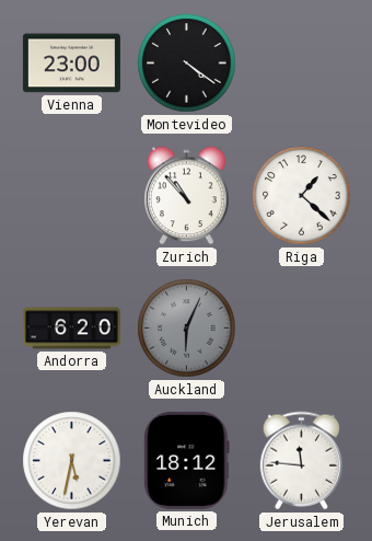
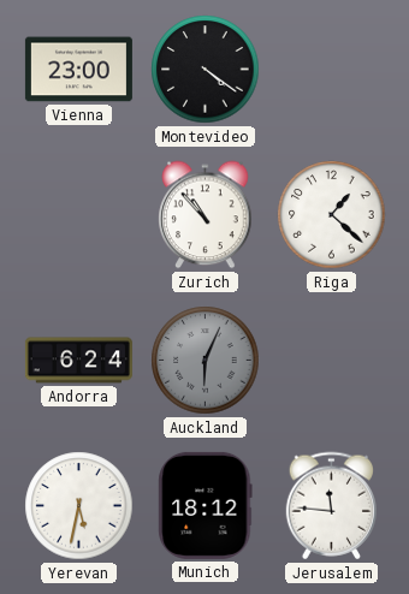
Andorra: 6:20 -> 6:24 (78, 361)
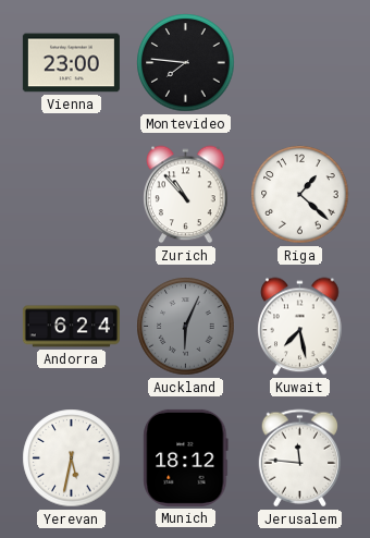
Montevideo: 4:21 -> 7:46 (186, 63)
Kuwait: none -> 7:28 (300, 327)
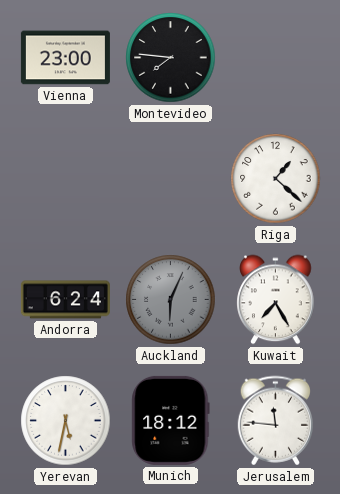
Zurich: 10:53 -> none (186, 195)
Kuwait: 7:28 -> 7:25 (276, 300)
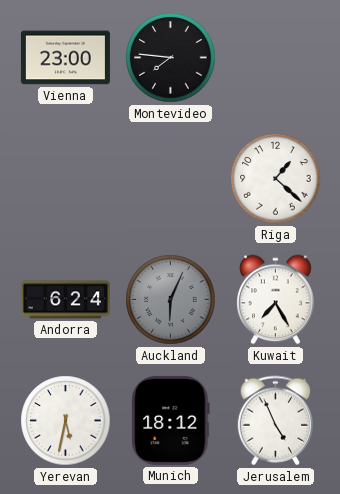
Jerusalem: 11:46 -> 4:56 (275, 421)
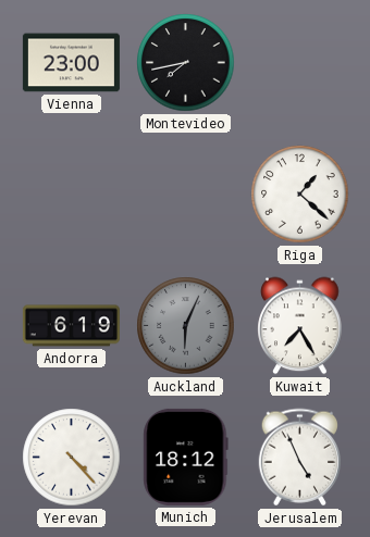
Montevideo: 7:46 -> 7:43 (186, 63)
Andorra: 6:24 -> 6:19 (71, 326)
Yerevan: 5:32 -> 4:23 (72, 458)
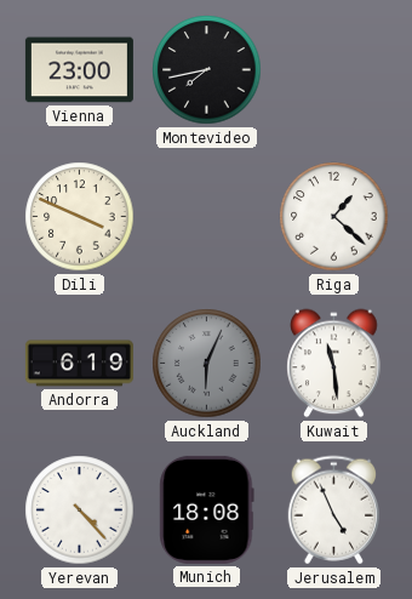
Dili: none -> 3:49 (80, 217)
Kuwait: 7:25 -> 11:29 (334, 364)
Munich: 18:12 -> 18:08 (207, 509)
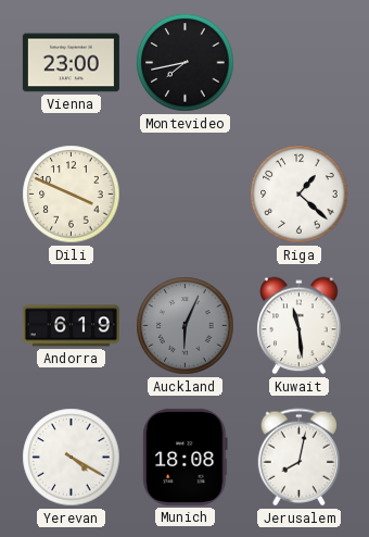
Yerevan: 4:23 -> 4:20 (72, 458)
Jerusalem: 4:56 -> 8:02 (298, 458)
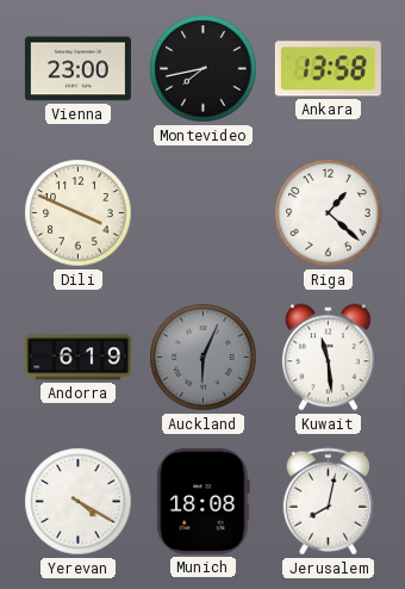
Ankara: none -> 13:58 (328, 69)
